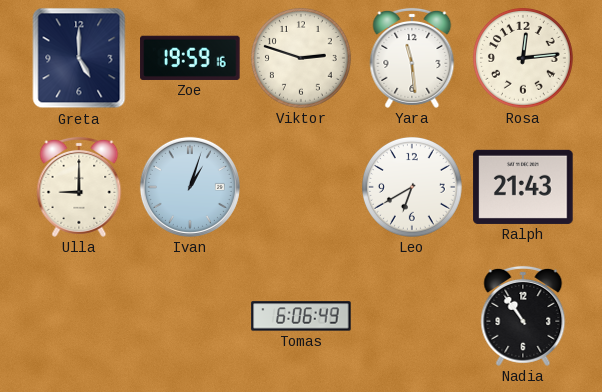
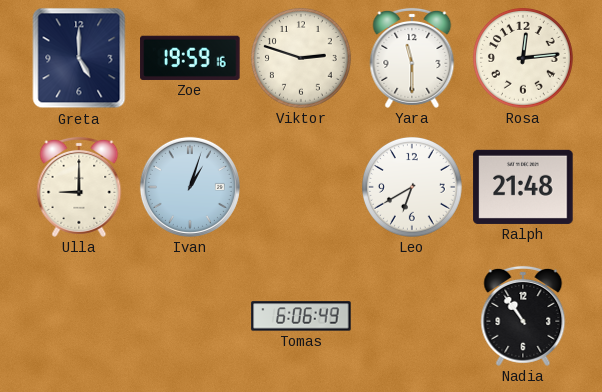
Yara: 11:29 -> 11:30 (412, 58)
Ralph: 21:43 -> 21:48 (523, 187)
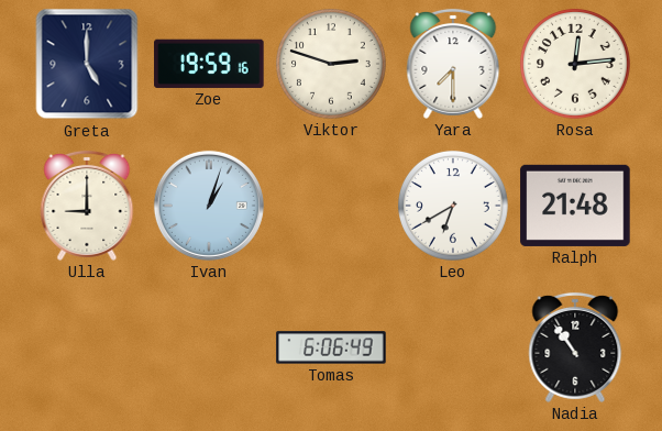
Yara: 11:30 -> 7:30 (453, 64)
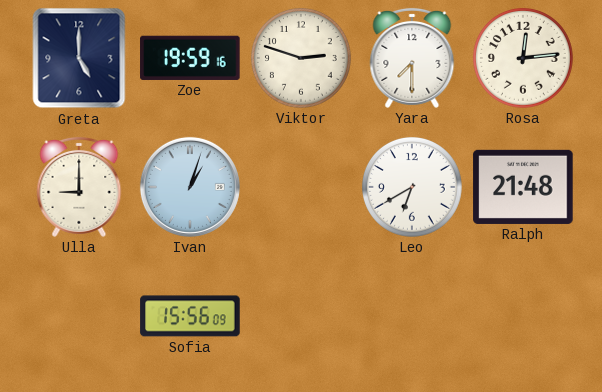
Sofia: none -> 15:56 (190, 316)
Tomas: 6:06 -> none (331, 347)
Nadia: 10:54 -> none (575, 347)
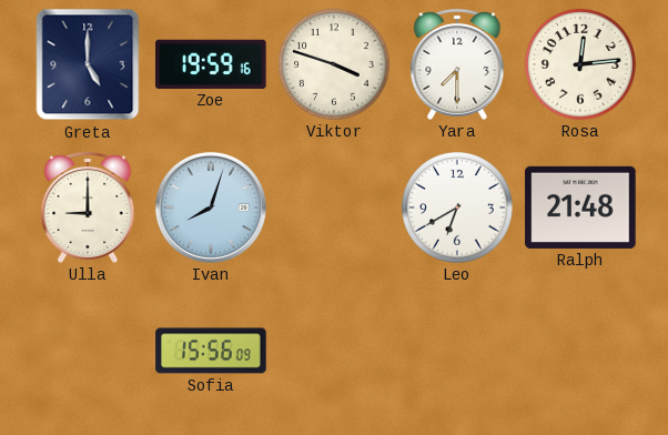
Viktor: 2:48 -> 3:48 (334, 64)
Ivan: 1:03 -> 8:03 (211, 208)
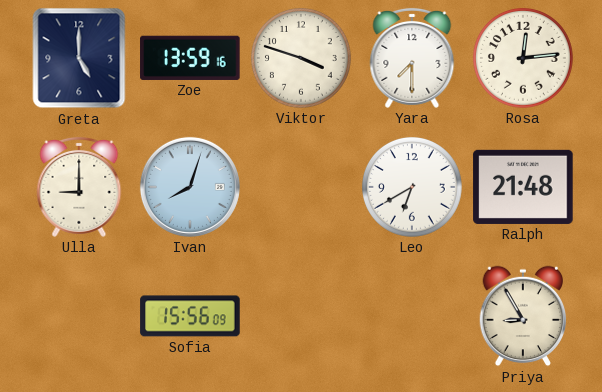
Zoe: 19:59 -> 13:59 (190, 58)
Priya: none -> 8:55 (523, 316)
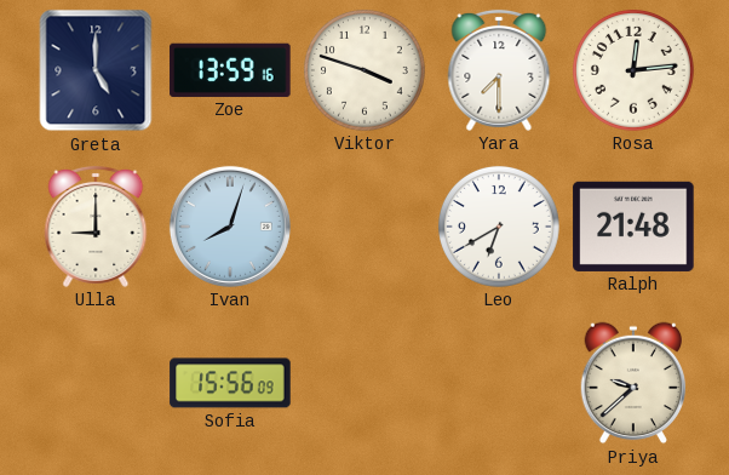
Priya: 8:55 -> 9:38 (633, 383)
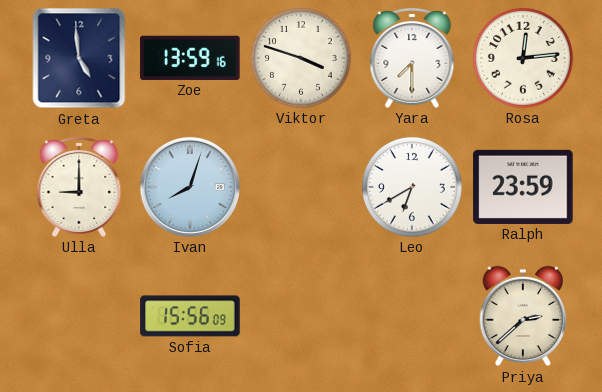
Greta: 5:00 -> 4:59 (79, 58)
Ralph: 21:48 -> 23:59 (523, 187)
Priya: 9:38 -> 2:38 (523, 316)
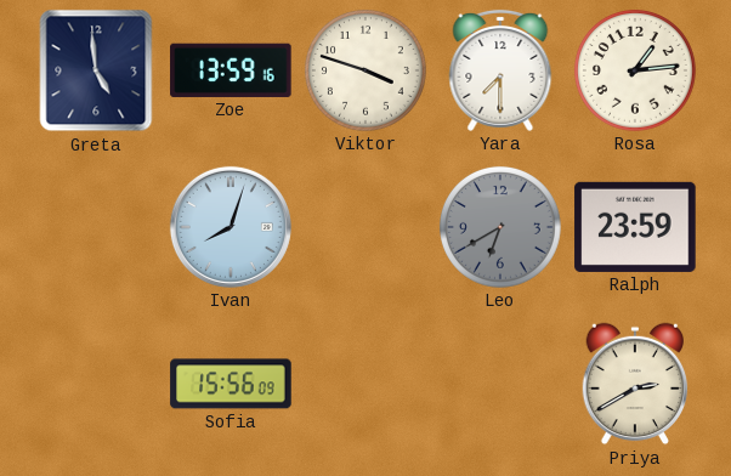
Rosa: 12:14 -> 1:14 (635, 70)
Ulla: 9:00 -> none (79, 187)
Leo dial: white -> grey (500, 227)
Priya: 2:38 -> 2:40 (635, 384)
